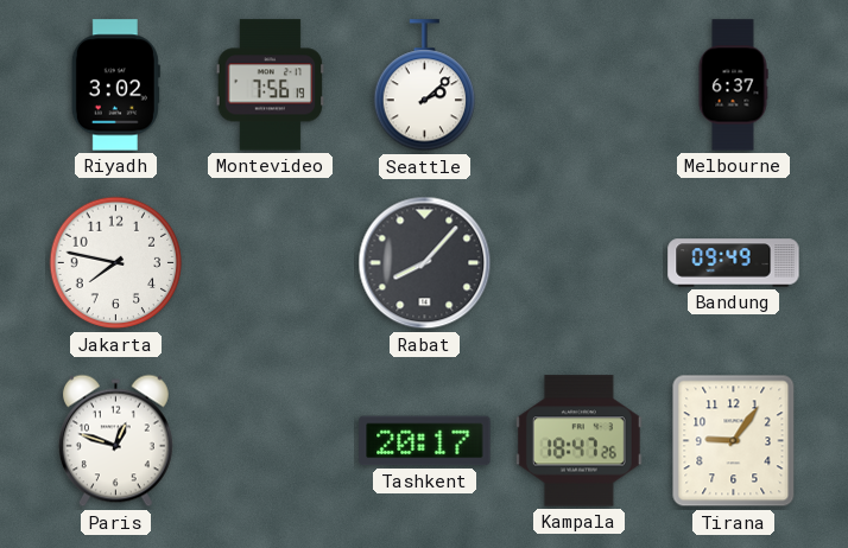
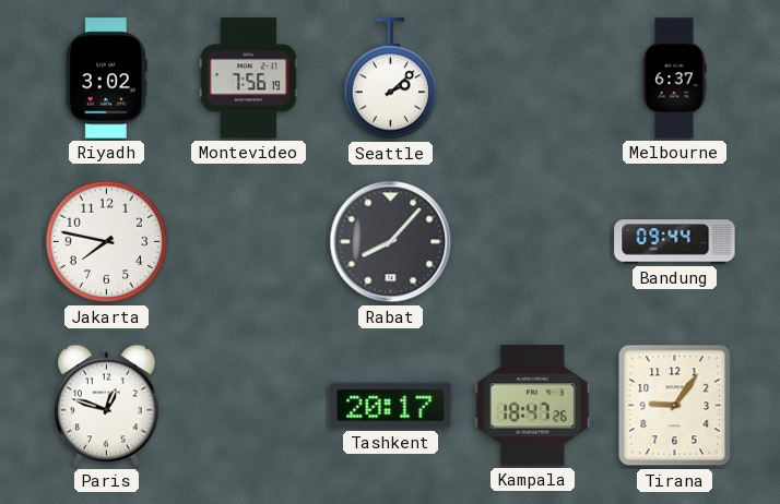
Bandung: 09:49 -> 09:44 (675, 242)
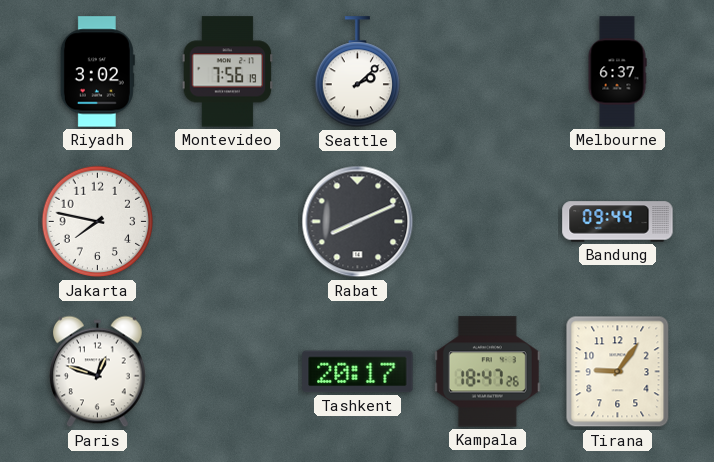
Rabat: 8:07 -> 8:11 (358, 222)
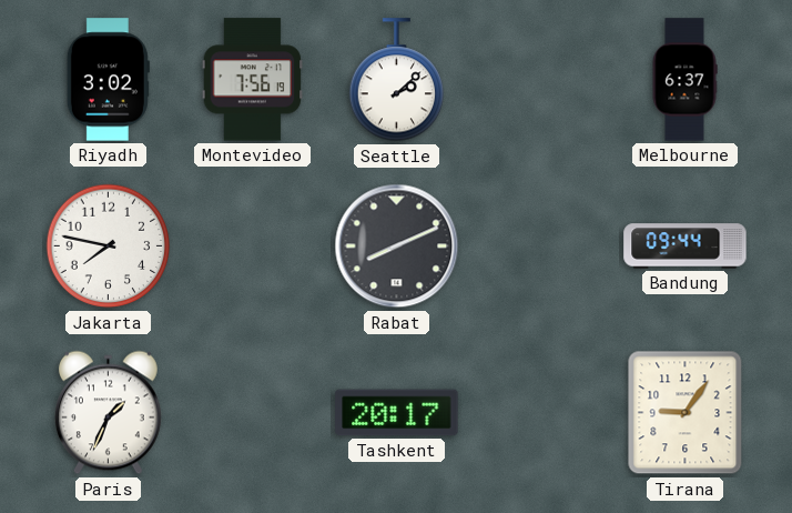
Paris: 12:48 -> 1:34 (108, 413)
Kampala: 18:47 -> none (487, 372)
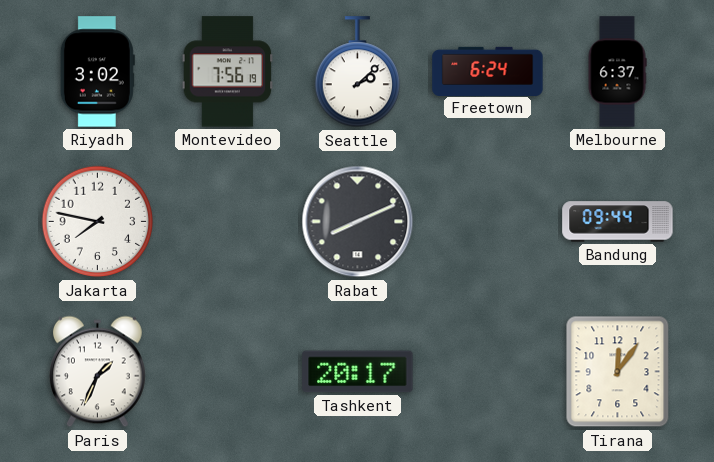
Freetown: none -> 6:24 (488, 71)
Tirana: 9:06 -> 12:06 (618, 372)
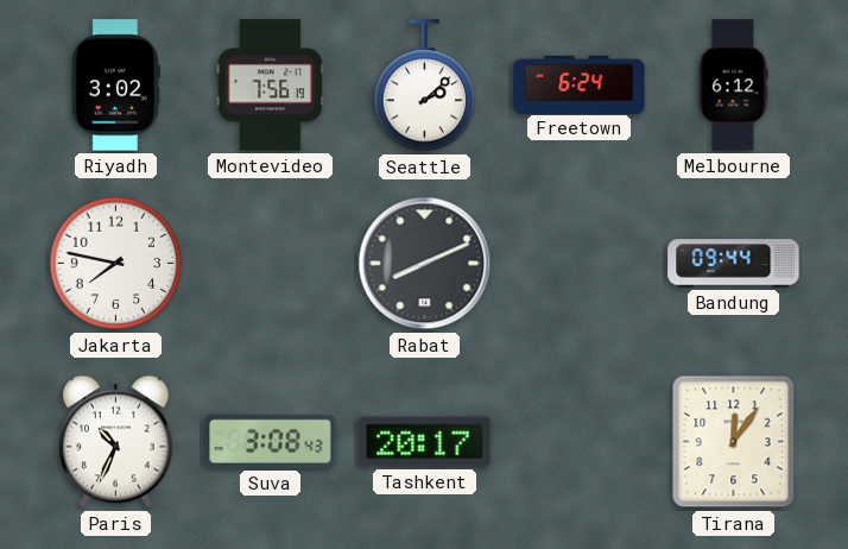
Melbourne: 6:37 -> 6:12 (733, 86)
Paris: 1:34 -> 10:34 (115, 442)
Suva: none -> 3:08 (271, 441)
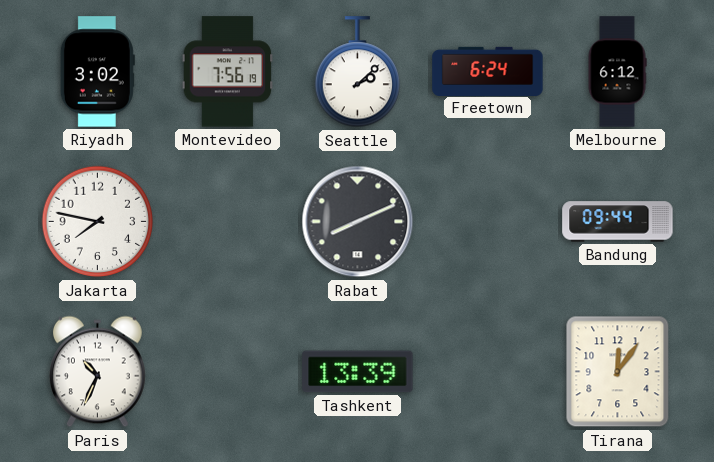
Suva: 3:08 -> none (271, 441)
Tashkent: 20:17 -> 13:39 (358, 372)
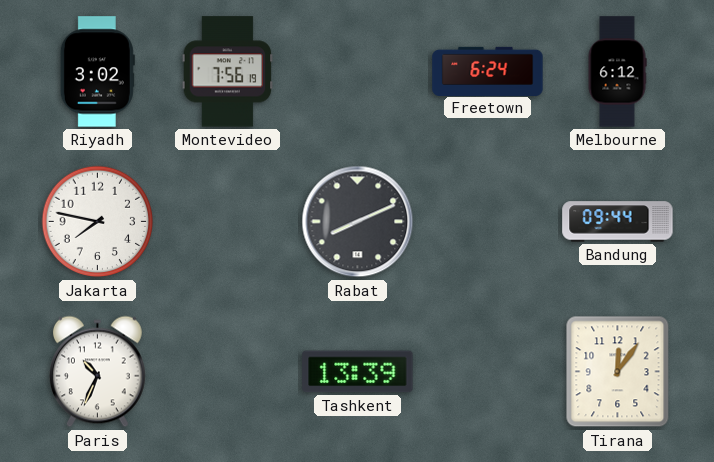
Seattle: 2:08 -> none (358, 72)
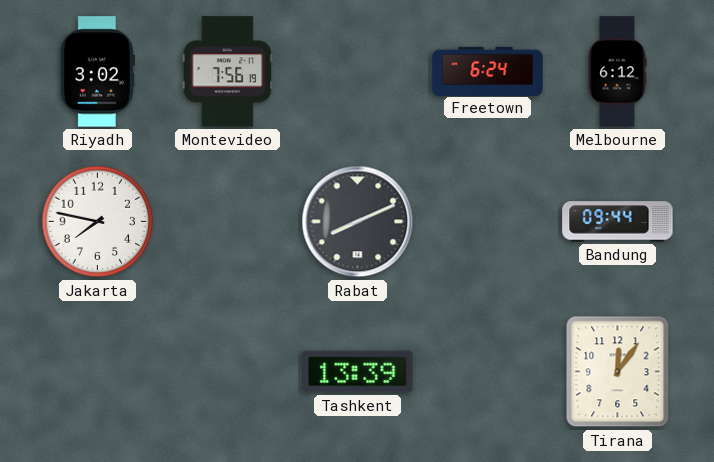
Paris: 10:34 -> none (97, 372)
